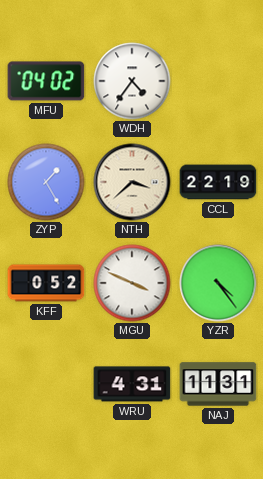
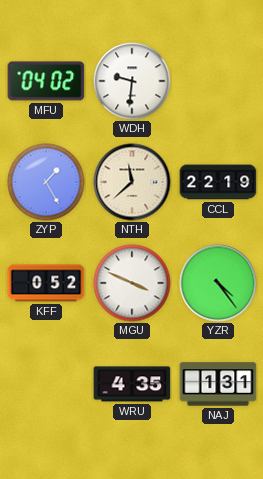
WDH: 4:36 -> 9:31 (132, 81)
NTH: 3:38 -> 11:38 (132, 182)
WRU: 4:31 -> 4:35 (132, 384)
NAJ: 11:31 -> 1:31 (218, 384)
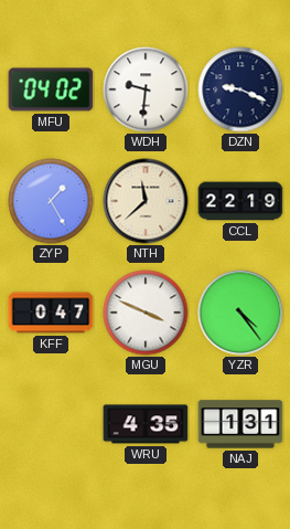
DZN: none -> 9:19 (240, 89)
KFF: 0:52 -> 0:47 (51, 313)
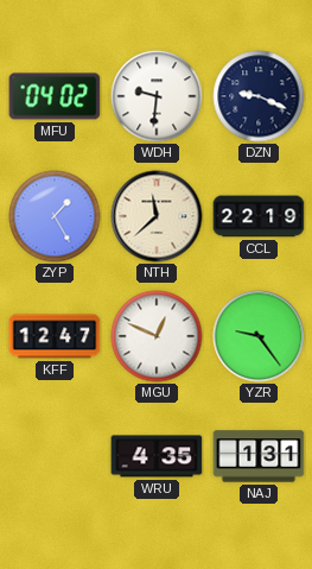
KFF: 0:47 -> 12:47 (55, 336)
MGU: 3:49 -> 12:49 (157, 336)
YZR: 4:24 -> 9:24 (259, 336)
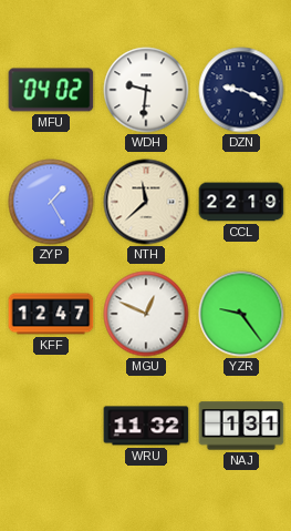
WRU: 4:35 -> 11:32 (146, 426)
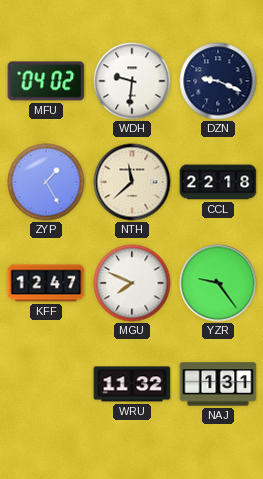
CCL: 22:19 -> 22:18 (218, 182)
MGU: 12:49 -> 7:49 (132, 283)
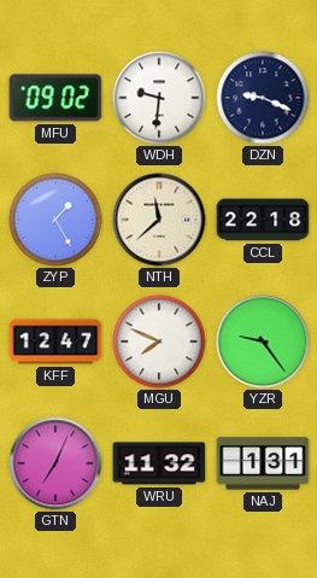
MFU: 04:02 -> 09:02 (55, 98)
GTN: none -> 7:04 (55, 463)
